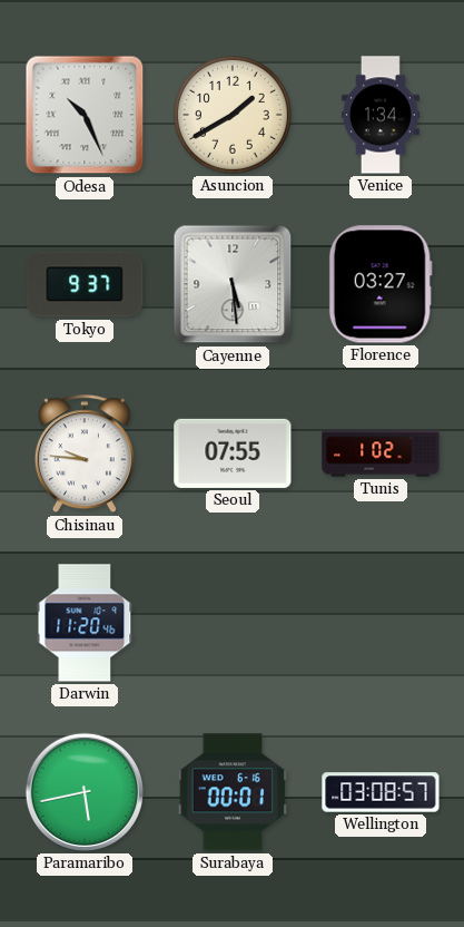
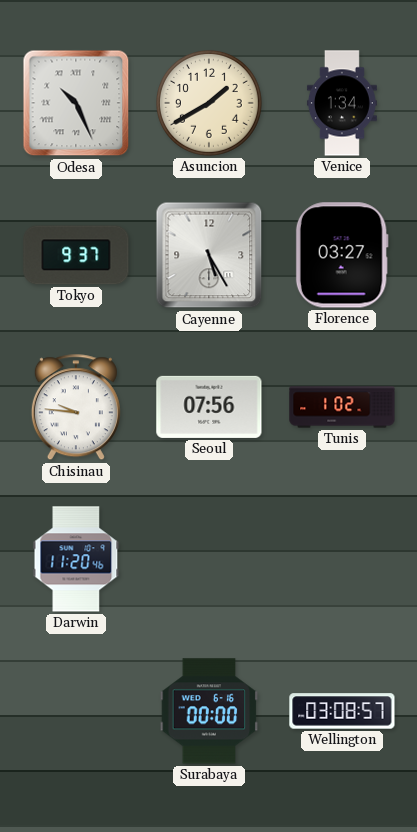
Cayenne: 5:29 -> 5:25 (209, 255)
Seoul: 07:55 -> 07:56 (209, 407)
Paramaribo: 5:43 -> none (85, 792)
Surabaya: 00:01 -> 00:00 (209, 711)
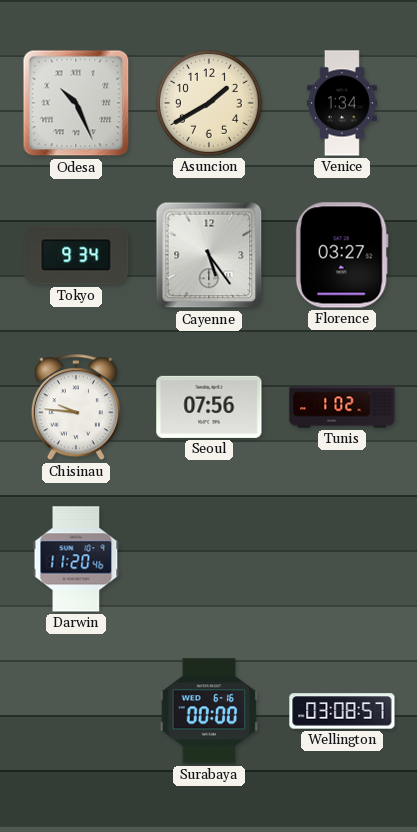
Tokyo: 9:37 -> 9:34 (76, 255)
Cayenne: 5:25 -> 5:24 (209, 255)
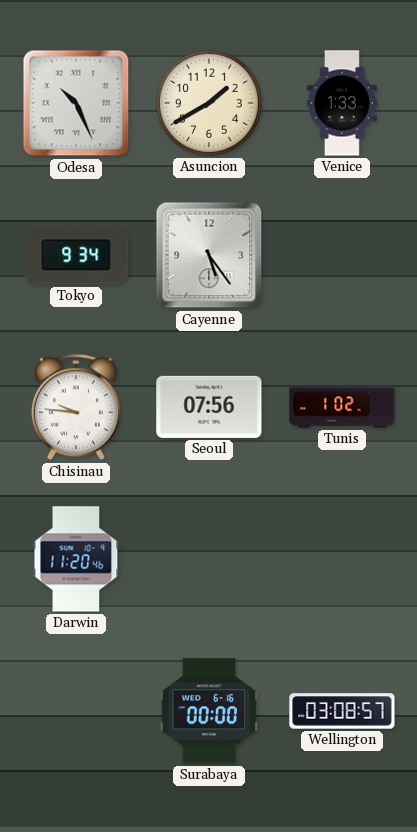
Venice: 1:34 -> 1:33 (342, 103)
Florence: 03:27 -> none (342, 255)
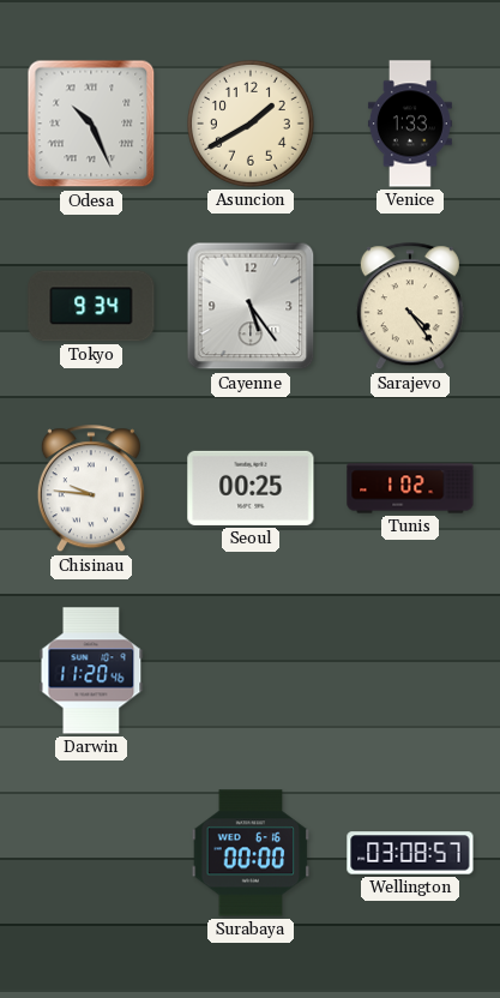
Sarajevo: none -> 4:24 (410, 307)
Seoul: 07:56 -> 00:25 (251, 488)
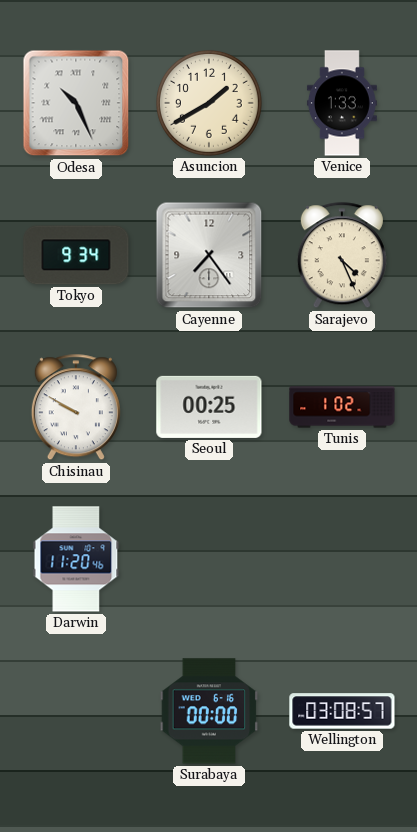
Cayenne: 5:24 -> 7:24 (209, 255)
Sarajevo: 4:24 -> 4:26 (342, 256)
Chisinau: 9:46 -> 9:50 (76, 408)
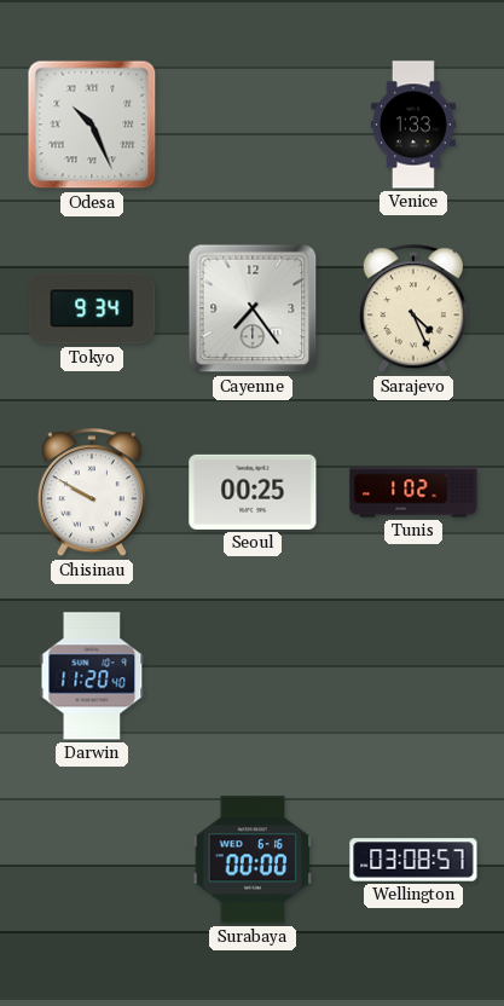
Asuncion: 1:40 -> none (210, 104)
Darwin: 11:20:46 -> 11:20:40 (92, 676)
